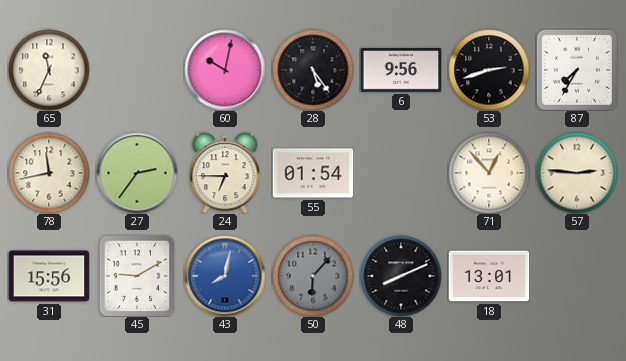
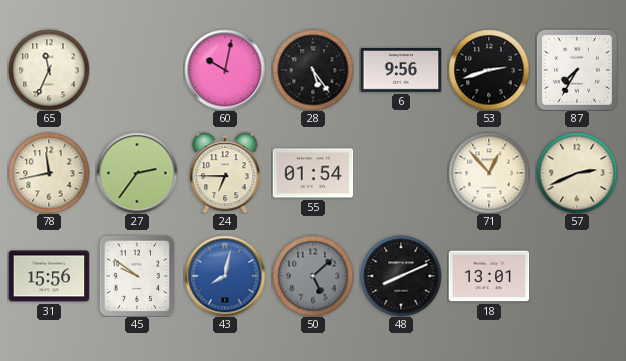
57: 2:46 -> 2:41 (577, 173)
45: 9:10 -> 9:51 (137, 276)
50: 6:07 -> 5:08 (313, 276)
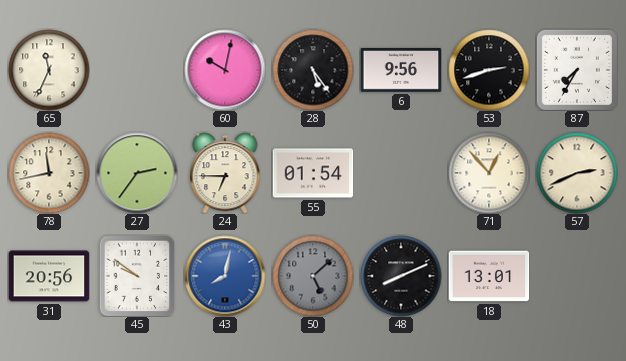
31: 15:56 -> 20:56 (49, 276)
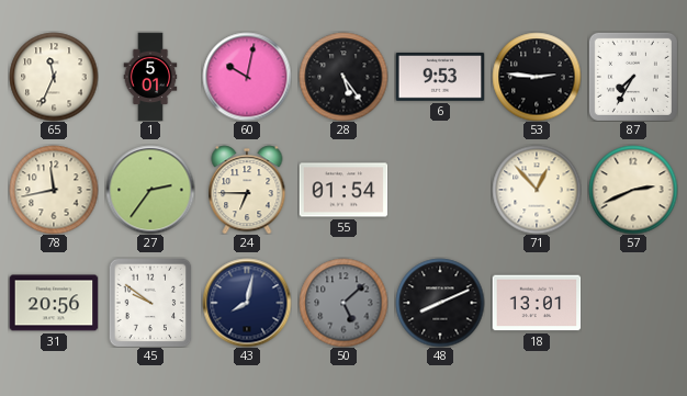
1: none -> 5:01 (150, 77)
6: 9:56 -> 9:53 (440, 77)
53: 2:42 -> 2:46 (537, 77)
43 dial: blue -> navy (247, 303)
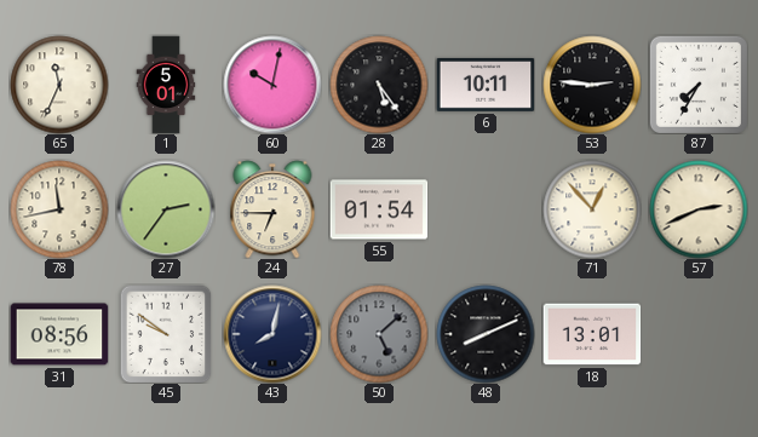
6: 9:53 -> 10:11 (486, 85)
31: 20:56 -> 08:56 (59, 334)
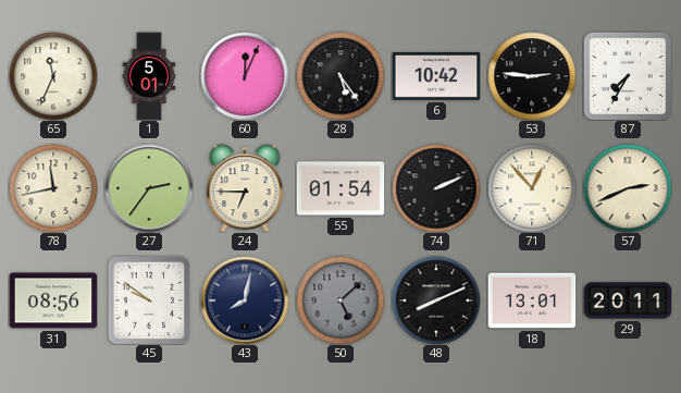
60: 10:02 -> 12:04 (245, 76)
6: 10:11 -> 10:42 (436, 76)
74: none -> 2:11 (436, 188)
29: none -> 20:11 (628, 300)
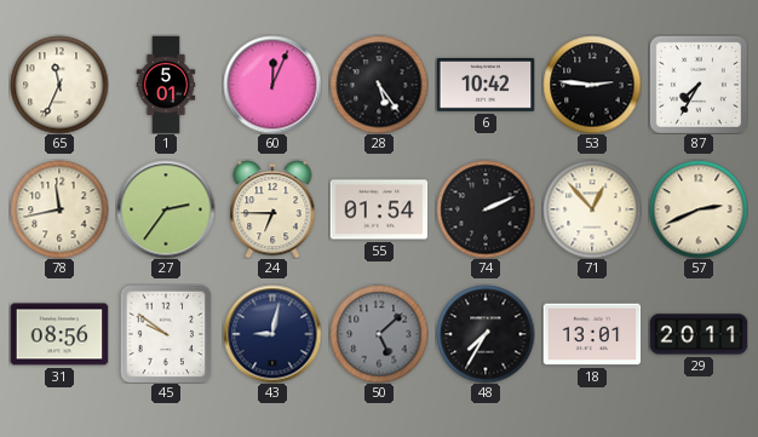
43: 8:02 -> 9:02 (272, 334)
48: 8:11 -> 7:35 (486, 334)
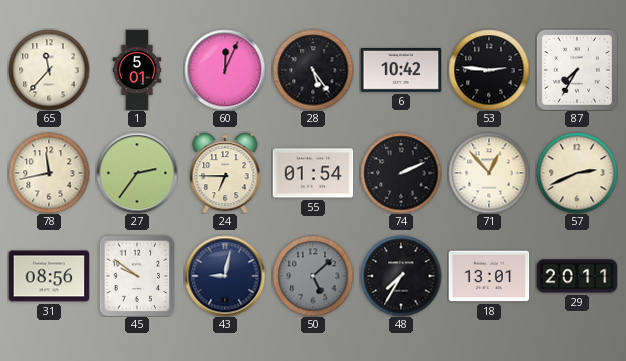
65: 11:34 -> 11:37 (49, 70)
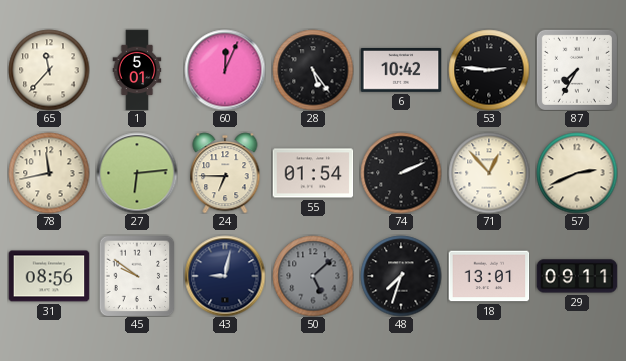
27: 2:36 -> 6:14 (137, 173)
48: 7:35 -> 7:33 (401, 276)
29: 20:11 -> 09:11 (577, 276)
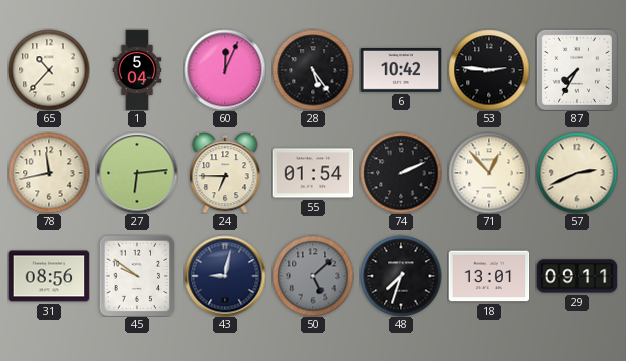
65: 11:37 -> 10:37 (49, 70)
1: 5:01 -> 5:04 (137, 70)
